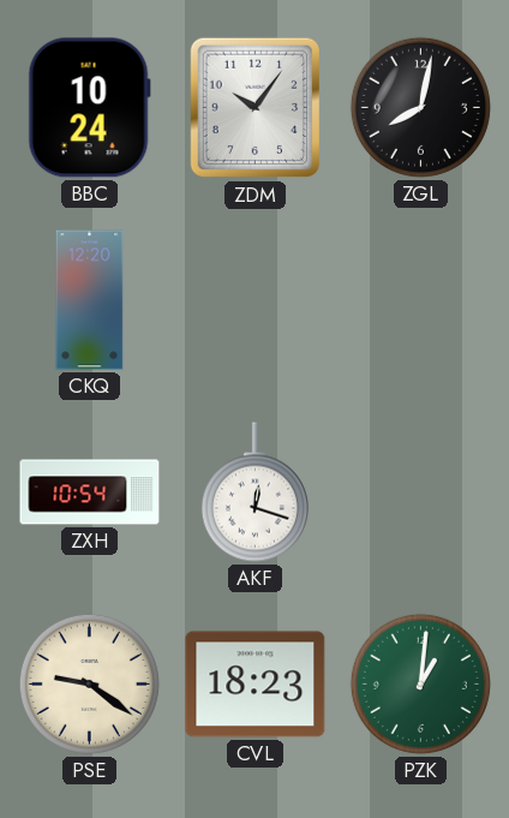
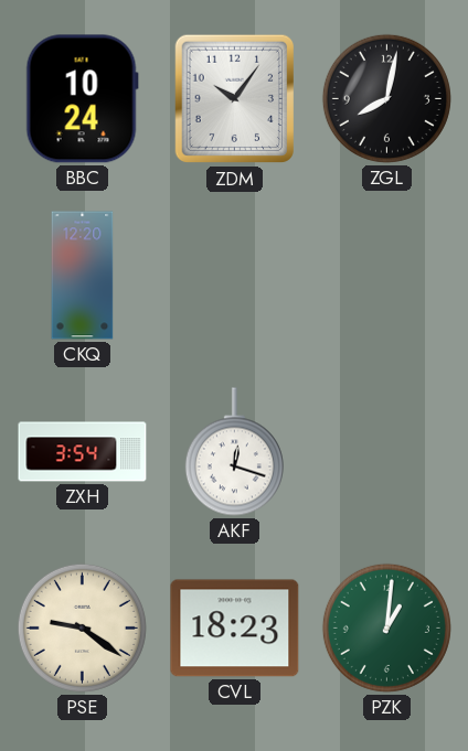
ZXH: 10:54 -> 3:54 (83, 452)
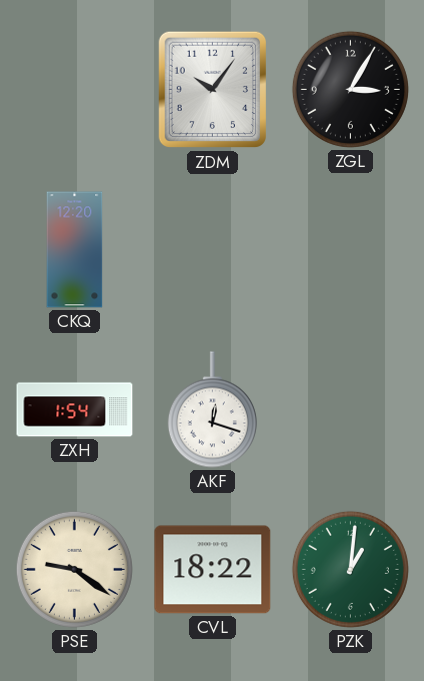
BBC: 10:24 -> none (82, 99)
ZGL: 8:02 -> 3:05 (350, 89)
ZXH: 3:54 -> 1:54 (75, 410)
CVL: 18:23 -> 18:22 (213, 570)
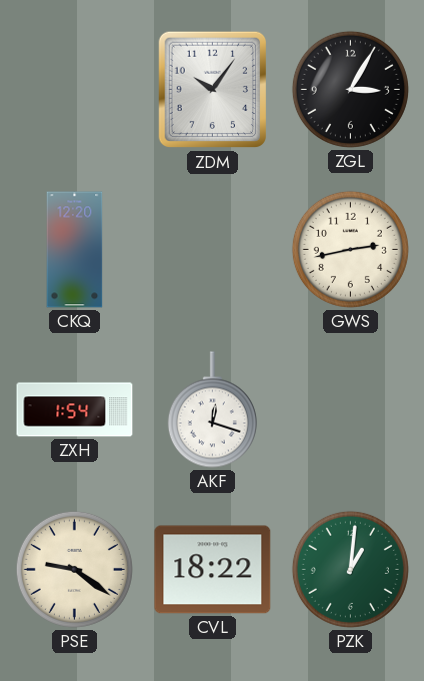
GWS: none -> 2:43 (350, 249)
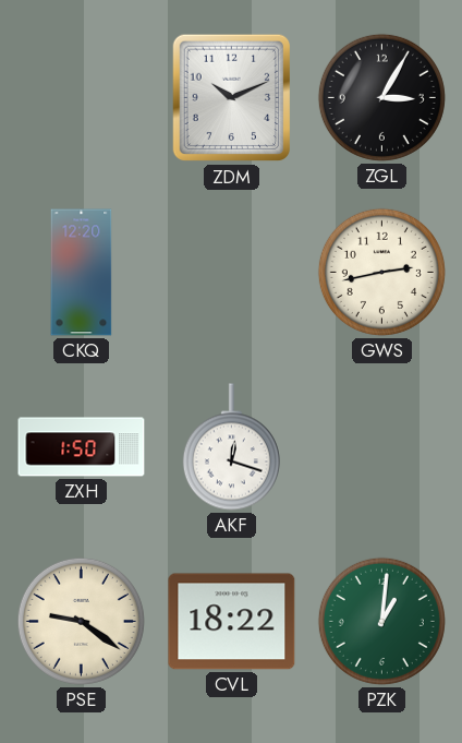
ZDM: 10:06 -> 10:11 (231, 98)
ZXH: 1:54 -> 1:50 (82, 447)
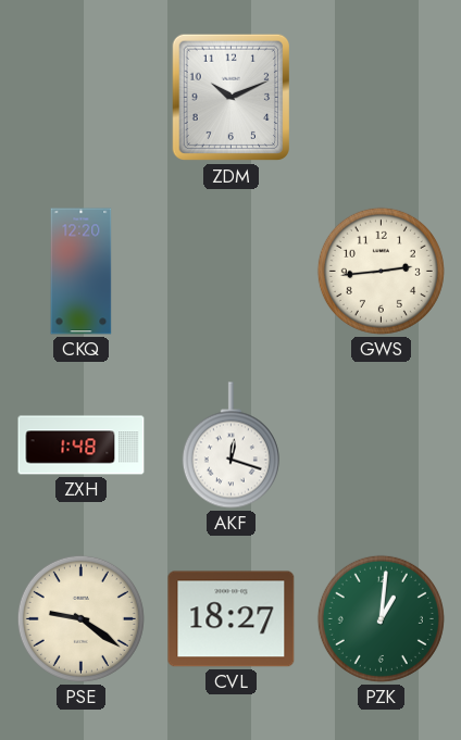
ZGL: 3:05 -> none (381, 97)
GWS: 2:43 -> 2:44 (381, 271)
ZXH: 1:50 -> 1:48 (82, 446)
CVL: 18:22 -> 18:27 (232, 619)
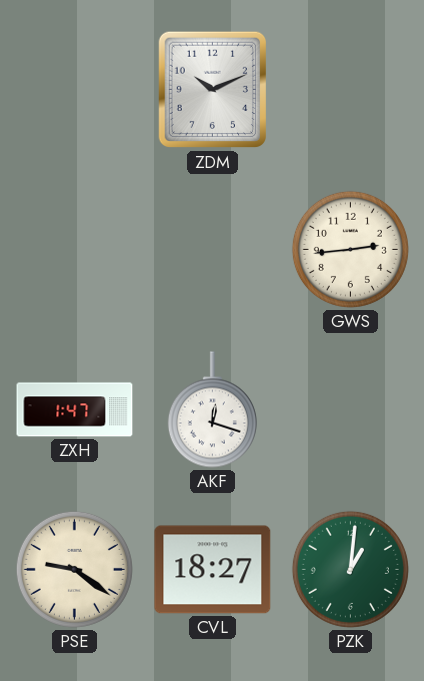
CKQ: 12:20 -> none (82, 272)
ZXH: 1:48 -> 1:47 (75, 410)
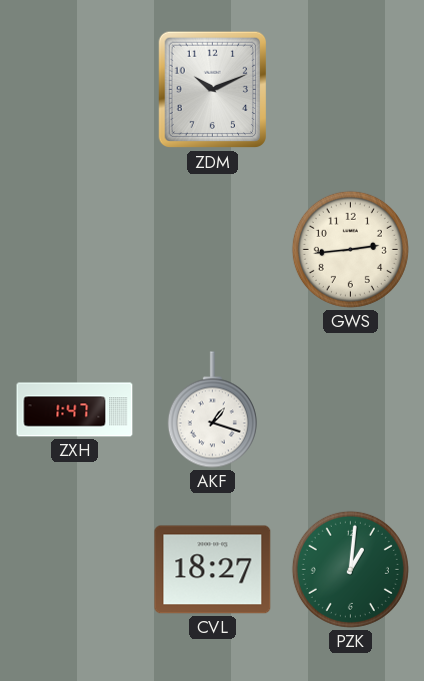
AKF: 12:18 -> 1:18 (212, 410)
PSE: 9:21 -> none (74, 569)
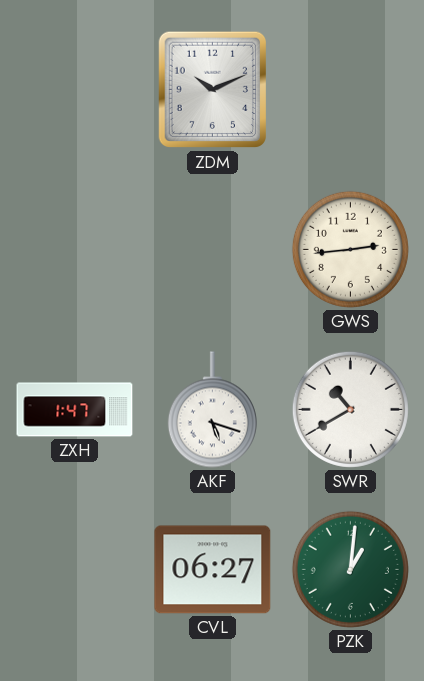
AKF: 1:18 -> 5:18 (212, 410)
SWR: none -> 10:40 (350, 409)
CVL: 18:27 -> 06:27 (213, 570)
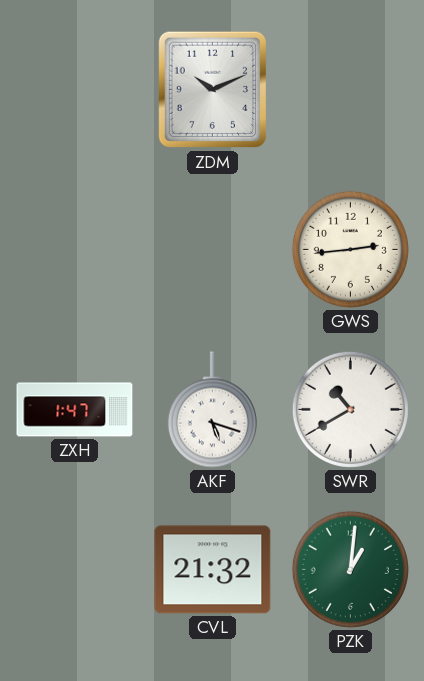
CVL: 06:27 -> 21:32 (213, 570)
